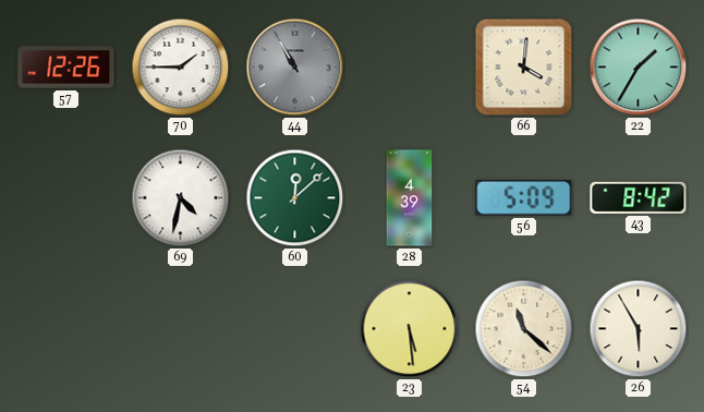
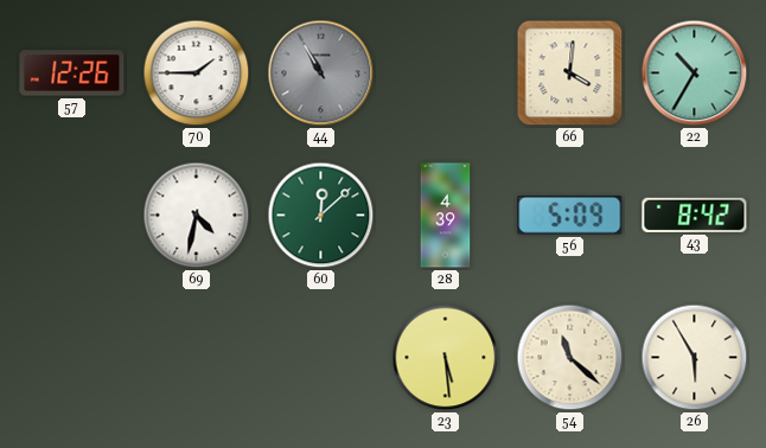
22: 1:35 -> 10:35 (695, 73)
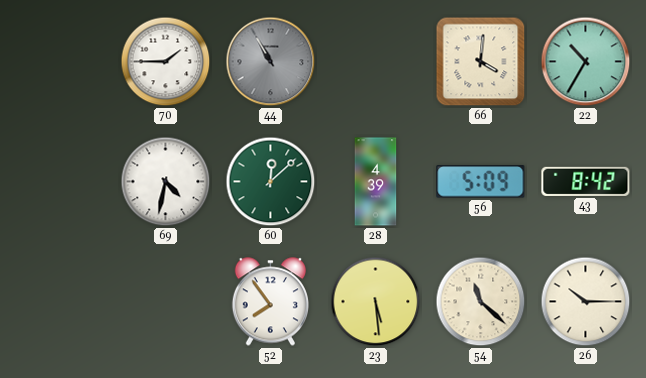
57: 12:26 -> none (72, 73)
52: none -> 7:54 (270, 302)
26: 5:55 -> 10:15 (586, 302)
